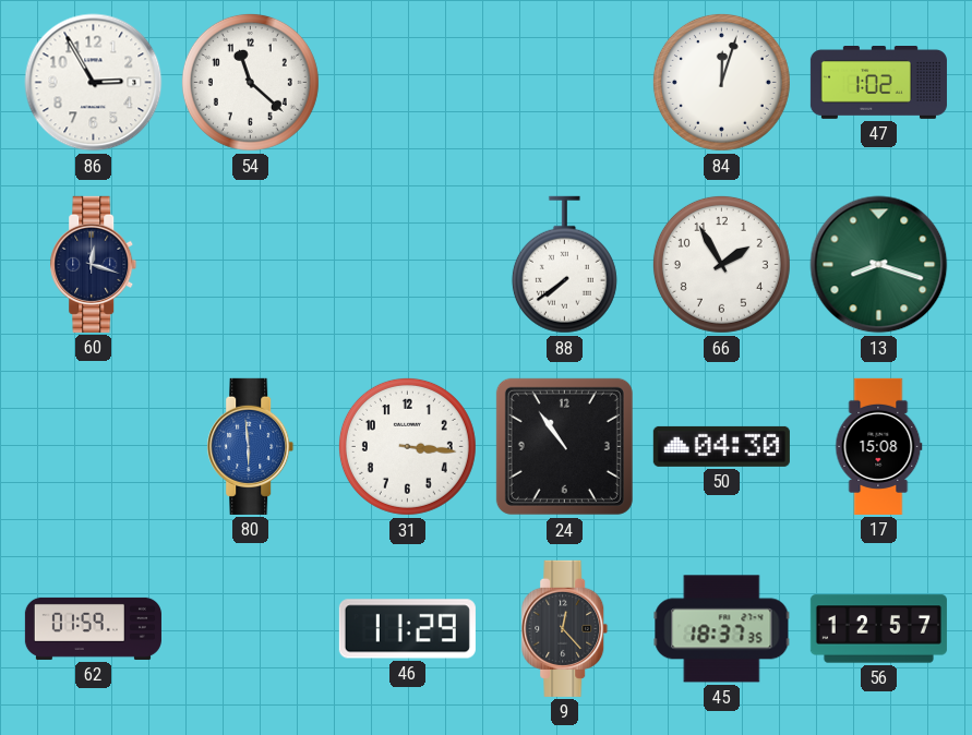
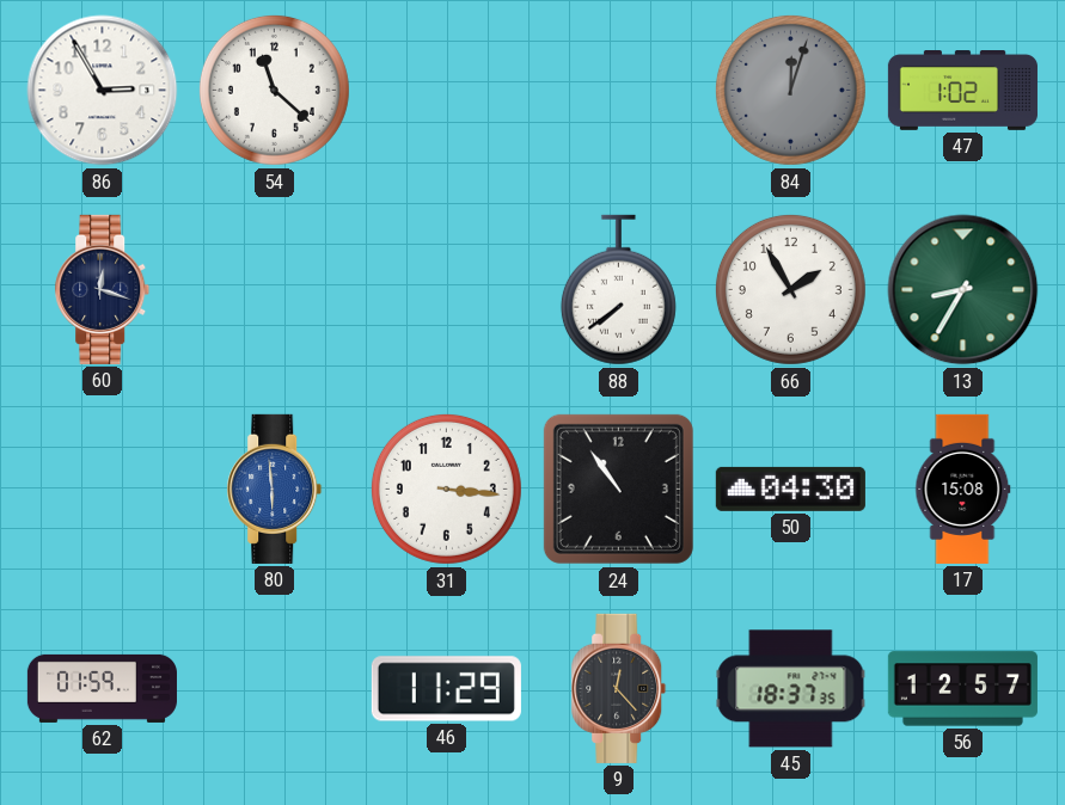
84 dial: white -> grey (790, 90)
13: 8:18 -> 8:35 (963, 290)
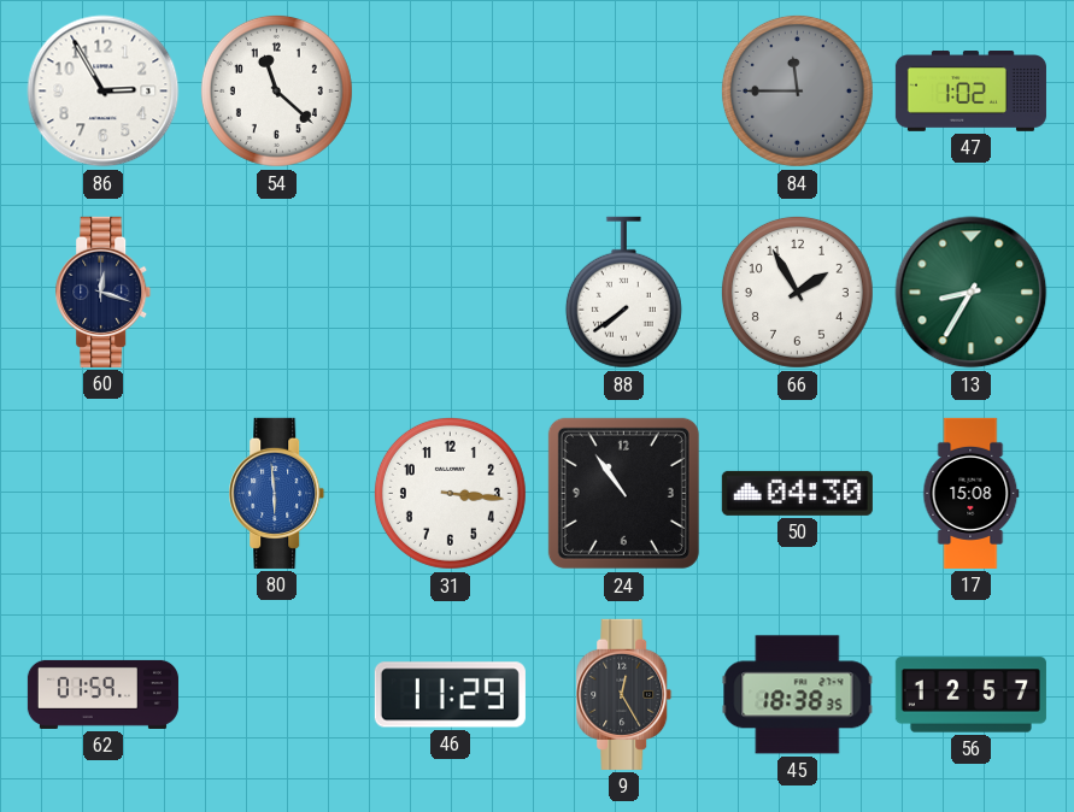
84: 12:03 -> 11:45 (797, 90)
9: 12:23 -> 12:25 (624, 694)
45: 18:37 -> 18:38 (798, 695)
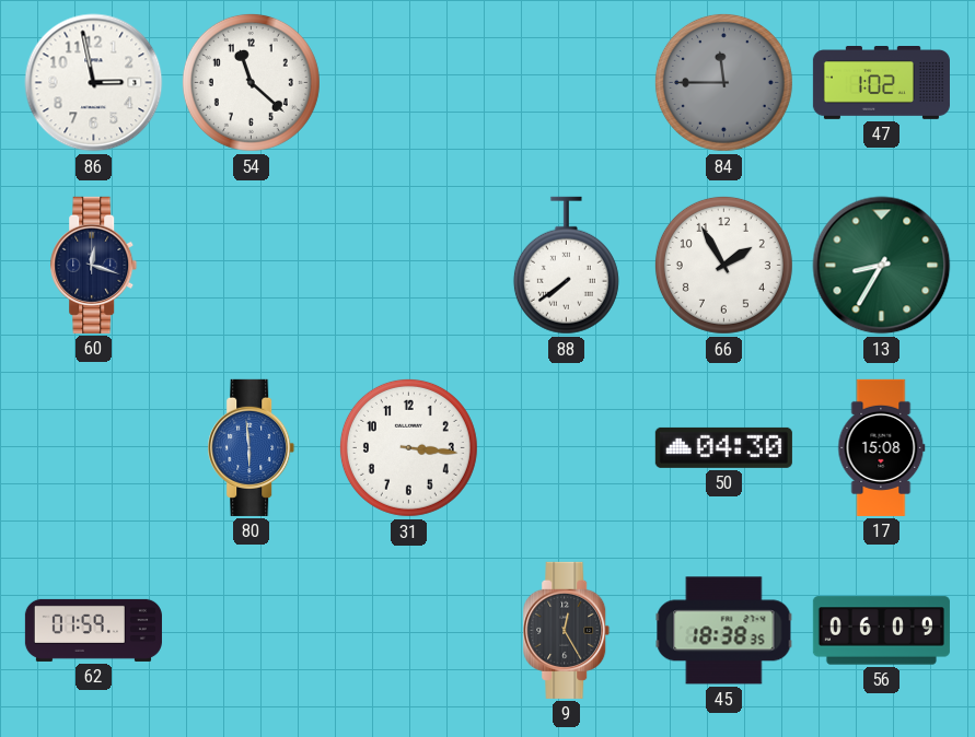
86: 2:55 -> 2:58 (94, 83)
24: 10:54 -> none (623, 493)
46: 11:29 -> none (450, 695)
56: 12:57 -> 06:09 (881, 631)
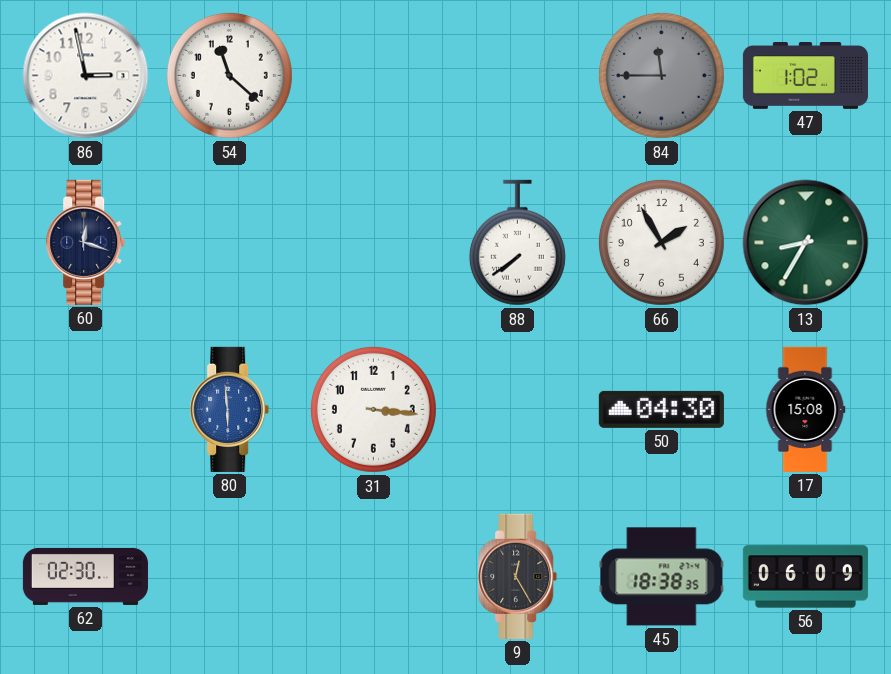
62: 01:59 -> 02:30 (85, 576)
